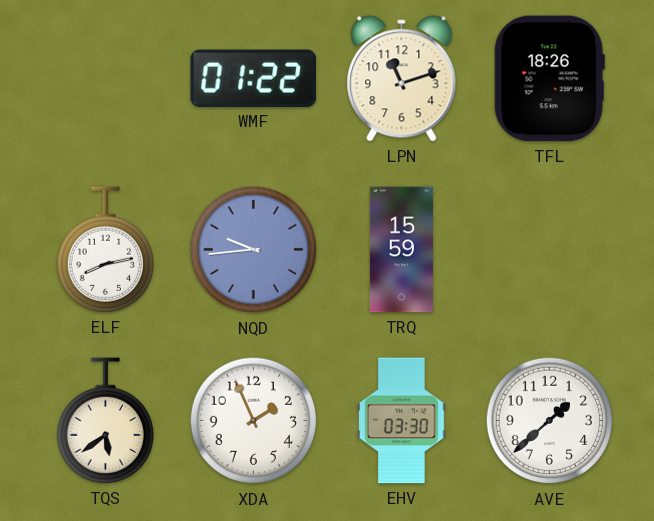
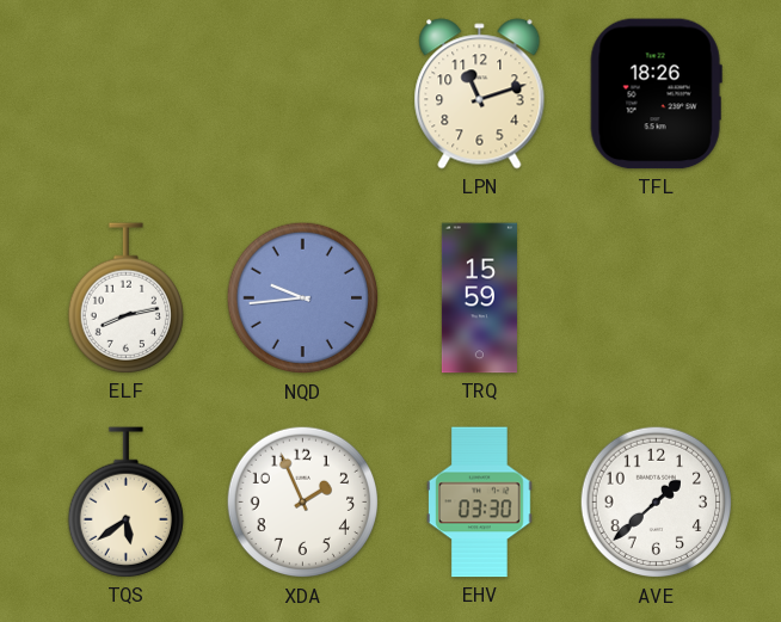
WMF: 01:22 -> none (253, 78)
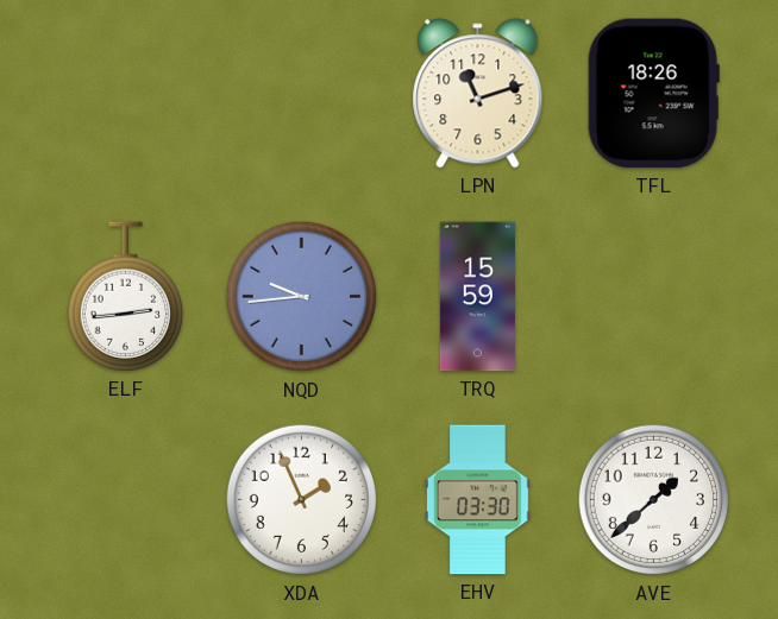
ELF: 8:13 -> 2:44 (125, 297)
TQS: 5:39 -> none (125, 503)
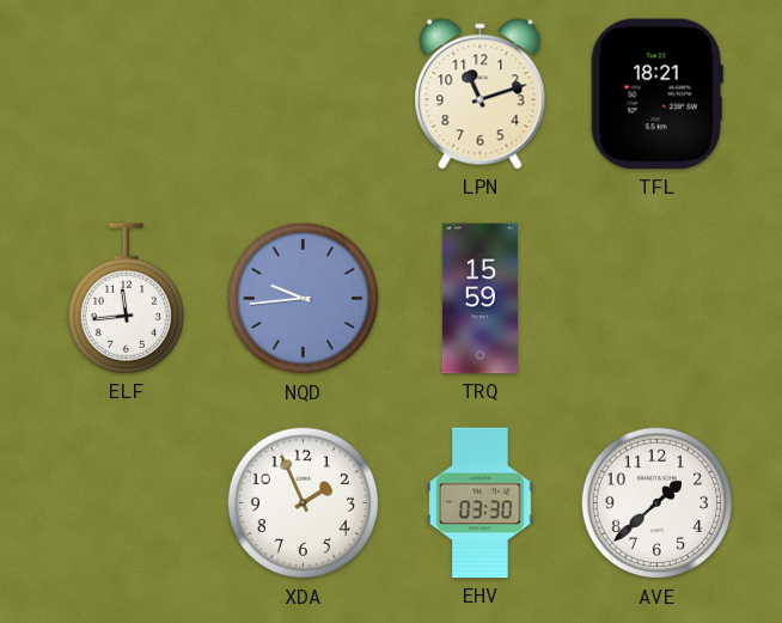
TFL: 18:26 -> 18:21 (656, 94)
ELF: 2:44 -> 11:44 (126, 299)
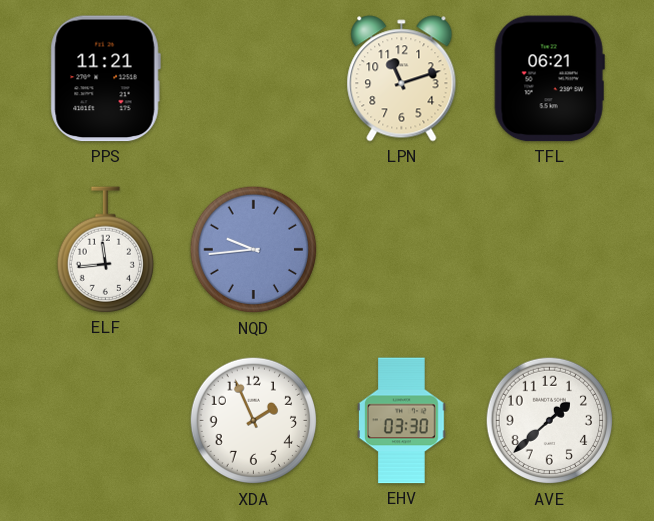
PPS: none -> 11:21 (105, 79)
TFL: 18:21 -> 06:21 (549, 79)
TRQ: 15:59 -> none (479, 299)
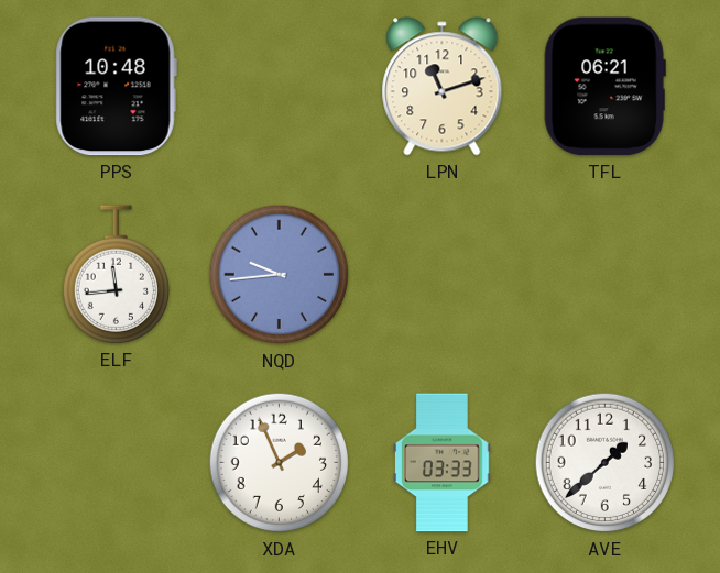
PPS: 11:21 -> 10:48 (116, 87)
EHV: 03:30 -> 03:33 (443, 463)
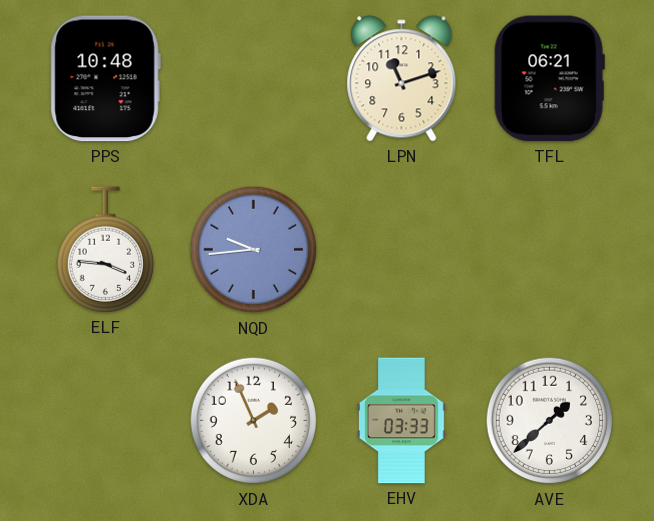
ELF: 11:44 -> 3:46 (105, 250)
